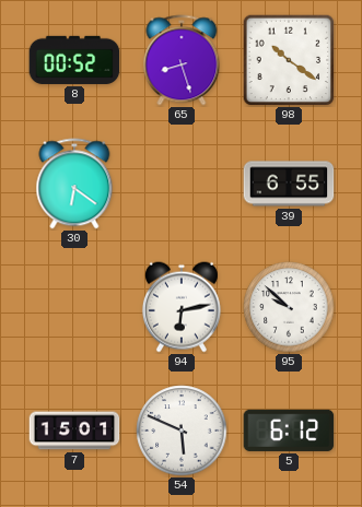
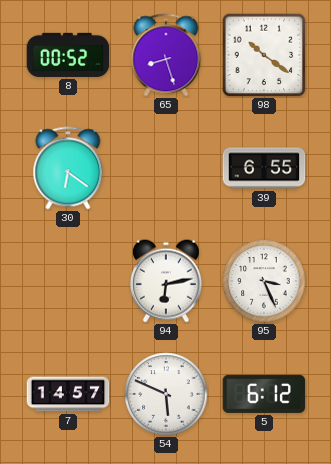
95: 9:52 -> 3:26 (264, 281)
7: 15:01 -> 14:57 (68, 394)
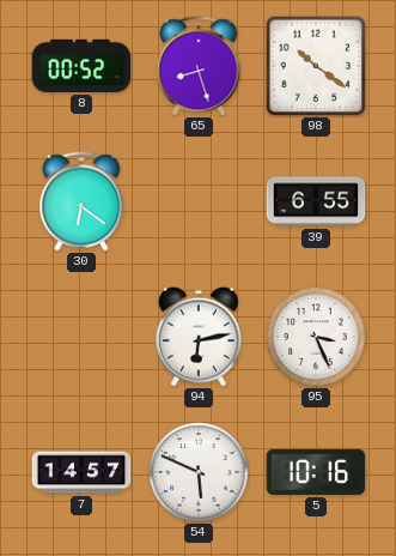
5: 6:12 -> 10:16 (316, 472)
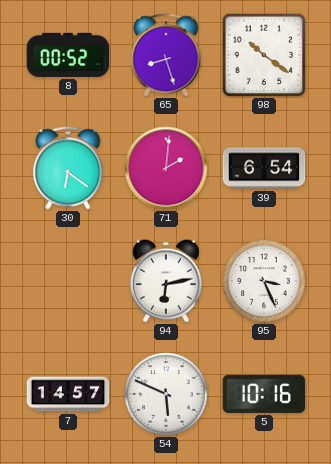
71: none -> 2:01 (166, 168)
39: 6:55 -> 6:54 (264, 168)
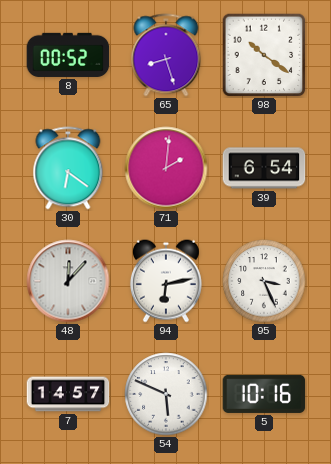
48: none -> 12:07 (68, 281)
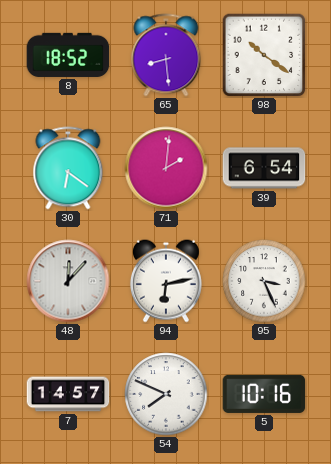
8: 00:52 -> 18:52 (68, 55)
65: 8:27 -> 8:29 (166, 55)
54: 5:49 -> 7:49 (166, 394)
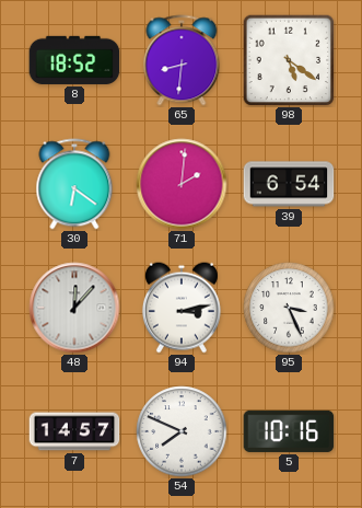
65: 8:29 -> 8:31 (182, 60)
98: 10:21 -> 5:21 (289, 60)
94: 6:13 -> 3:13 (182, 308)
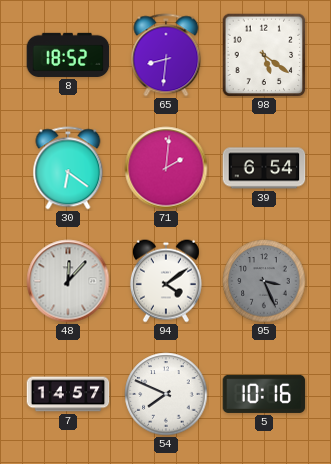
94: 3:13 -> 4:09 (166, 281)
95 dial: white -> grey (264, 281)
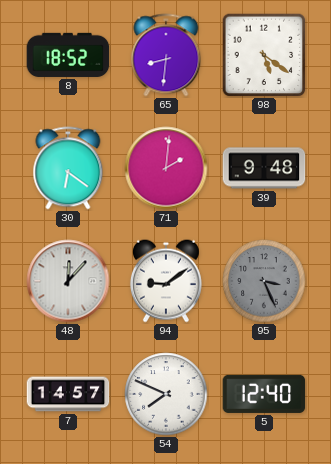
39: 6:54 -> 9:48 (264, 168)
94: 4:09 -> 9:09 (166, 281)
5: 10:16 -> 12:40 (264, 394)
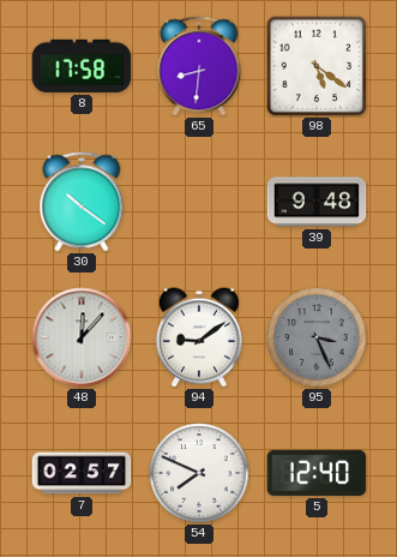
8: 18:52 -> 17:58 (82, 66)
30: 6:21 -> 10:21 (82, 202)
71: 2:01 -> none (166, 168)
7: 14:57 -> 02:57 (82, 473)
